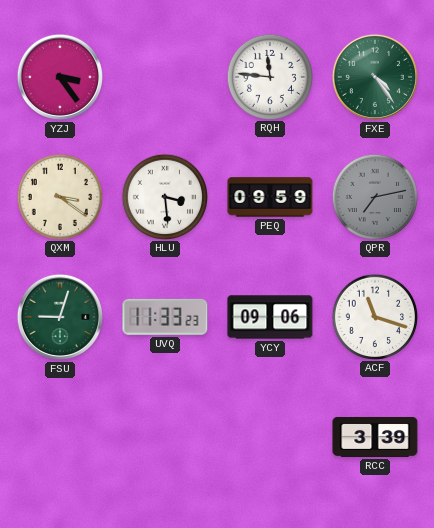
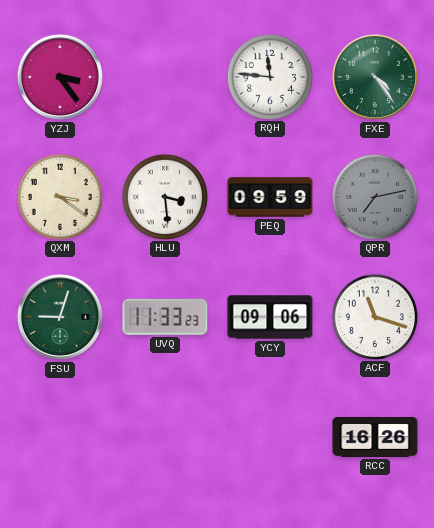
RCC: 3:39 -> 16:26 (375, 437)
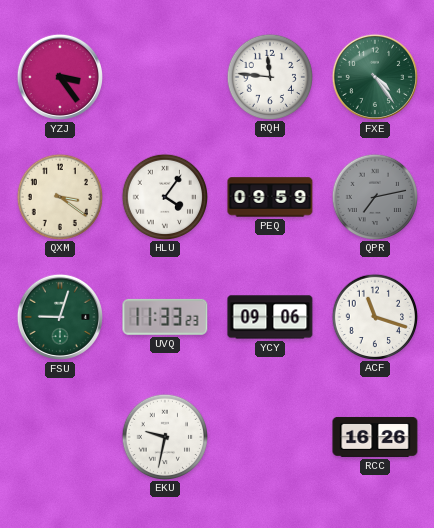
HLU: 3:29 -> 4:06 (164, 196)
EKU: none -> 9:32 (164, 436)
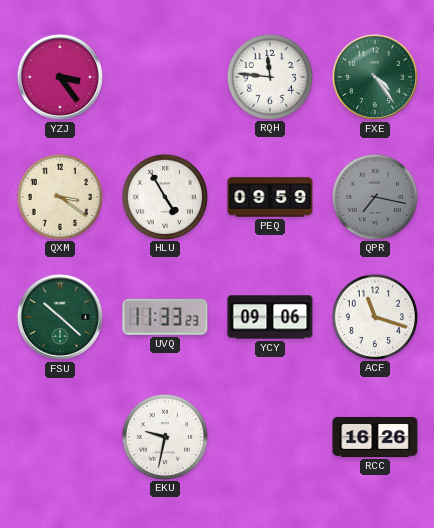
HLU: 4:06 -> 4:55 (164, 196)
QPR: 7:13 -> 7:17 (374, 196)
FSU: 9:03 -> 10:22 (60, 317)
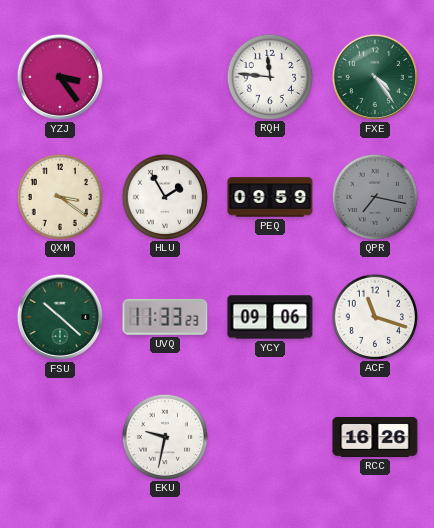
HLU: 4:55 -> 1:55 (164, 196)
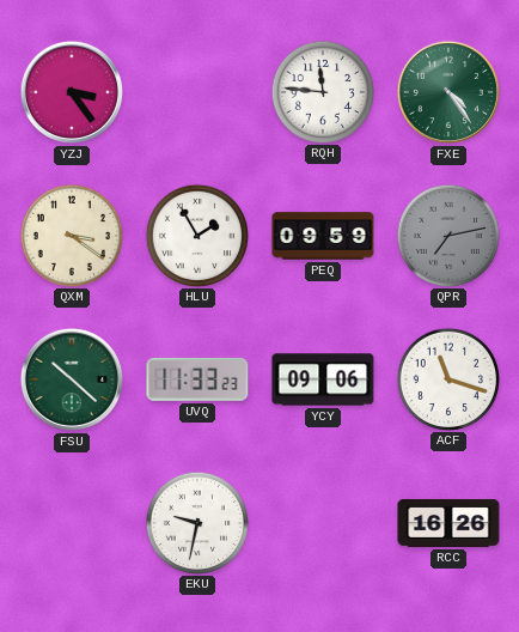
QPR: 7:17 -> 7:13 (447, 235)
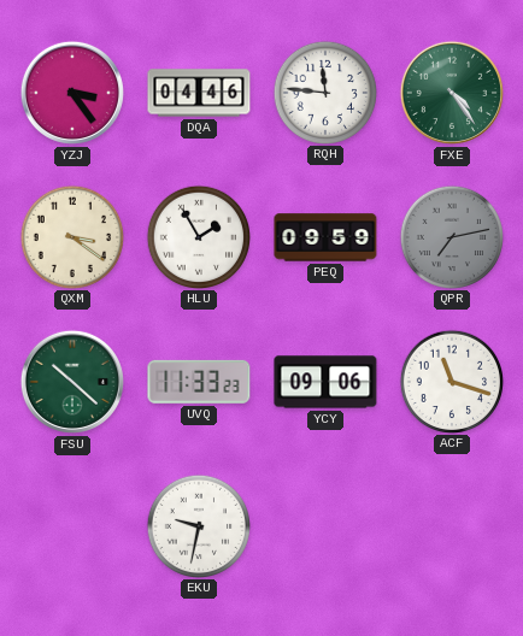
DQA: none -> 04:46 (199, 93)
RCC: 16:26 -> none (448, 523)
